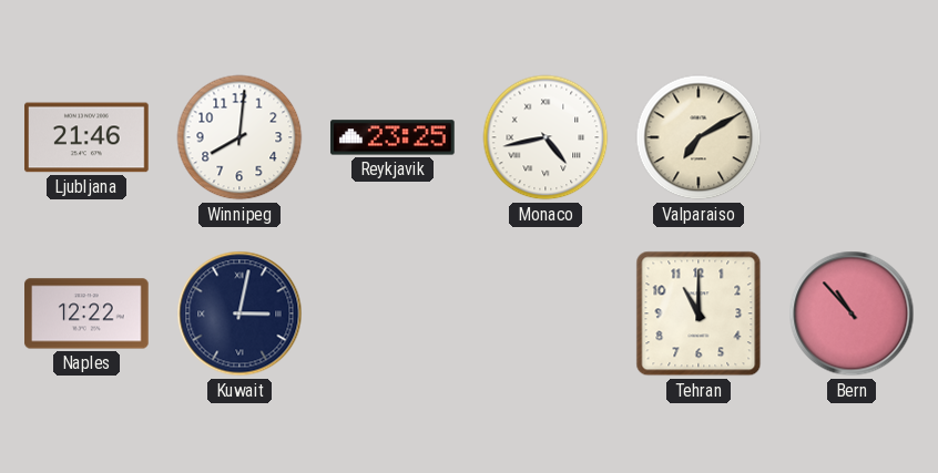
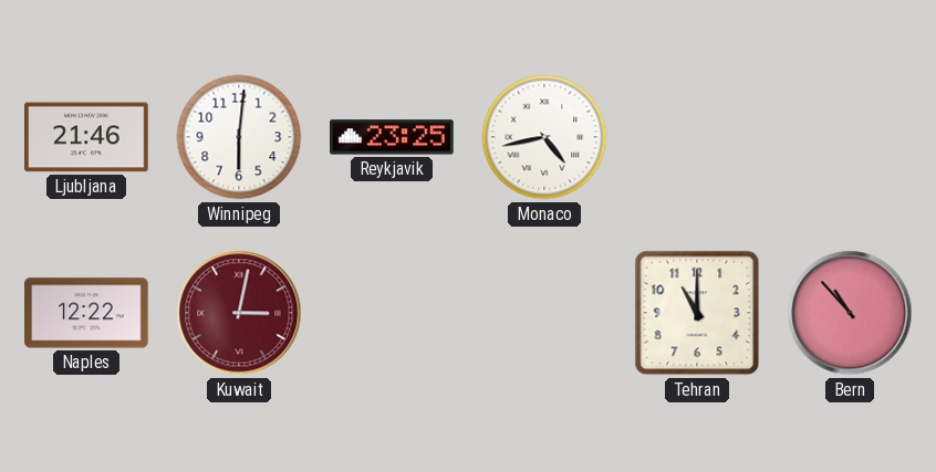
Winnipeg: 8:01 -> 6:01 (239, 137)
Valparaiso: 7:10 -> none (699, 137)
Kuwait dial: navy -> burgundy (239, 313)
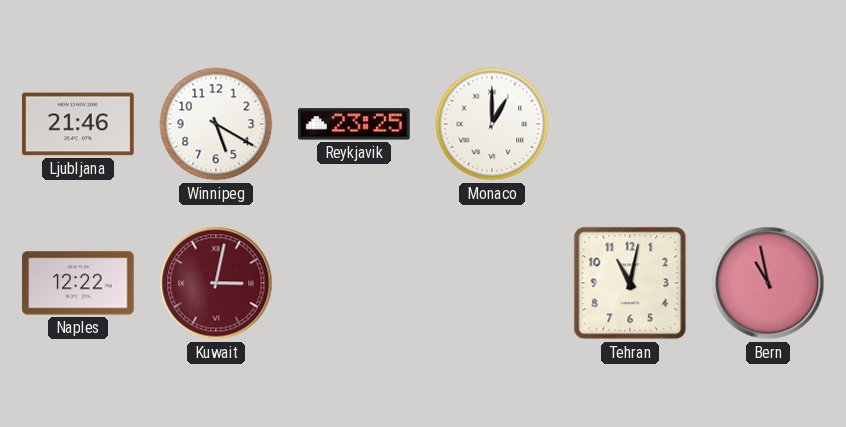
Winnipeg: 6:01 -> 5:20 (216, 124)
Monaco: 4:43 -> 1:00 (492, 124)
Tehran: 11:00 -> 11:02 (630, 283)
Bern: 10:53 -> 10:58 (768, 283)
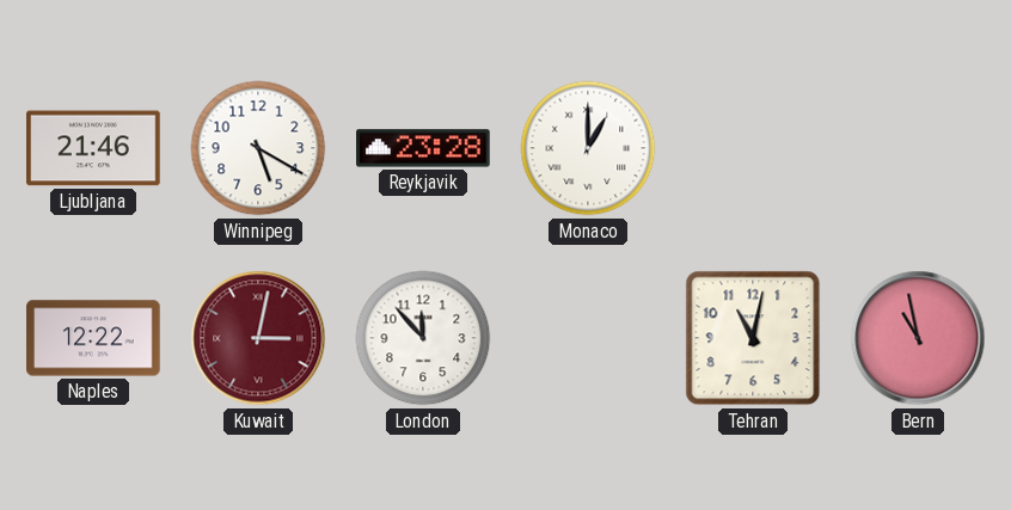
Reykjavik: 23:25 -> 23:28 (423, 148)
London: none -> 11:53 (423, 338)
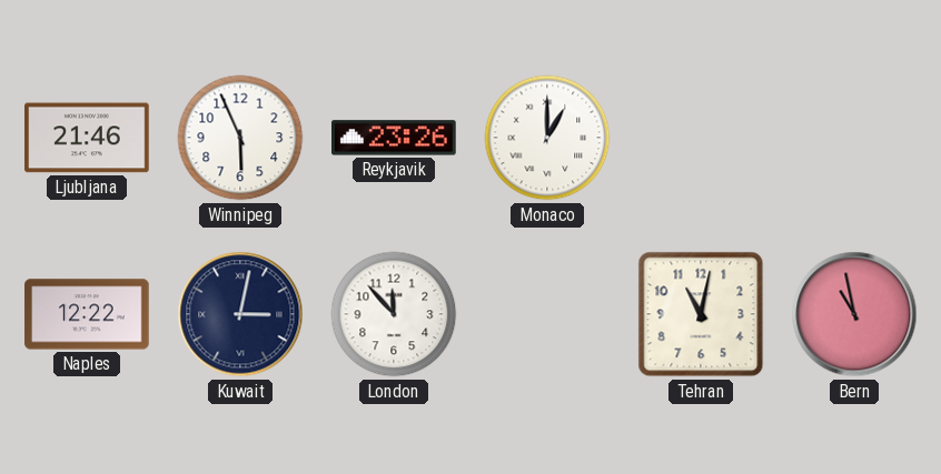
Winnipeg: 5:20 -> 5:56 (240, 138)
Reykjavik: 23:28 -> 23:26 (394, 138)
Kuwait dial: burgundy -> navy (240, 314)
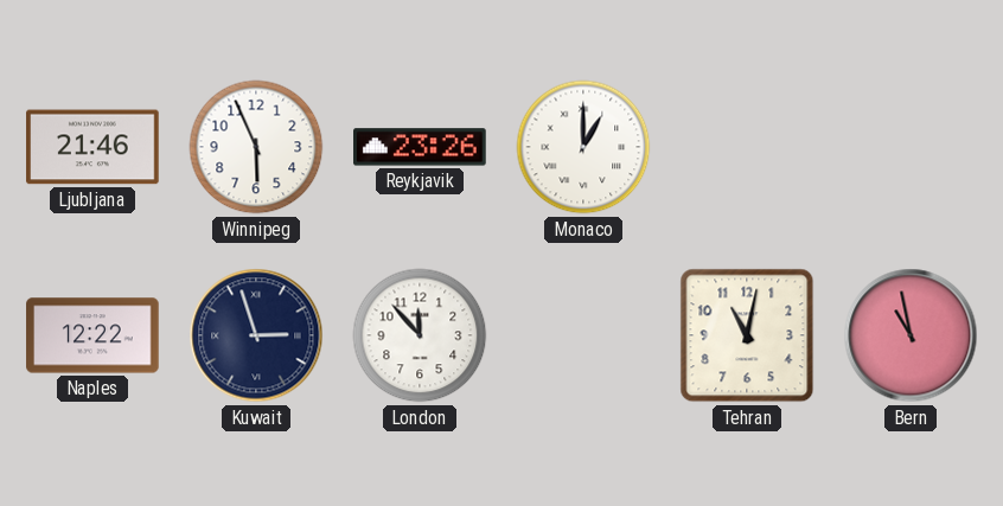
Kuwait: 3:02 -> 2:57 (256, 335)
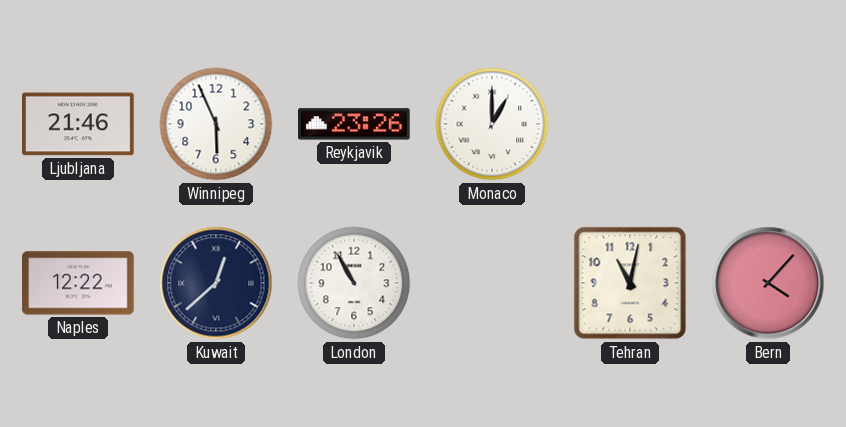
Kuwait: 2:57 -> 12:38 (216, 283)
London: 11:53 -> 10:55 (354, 283)
Bern: 10:58 -> 4:07 (768, 283)
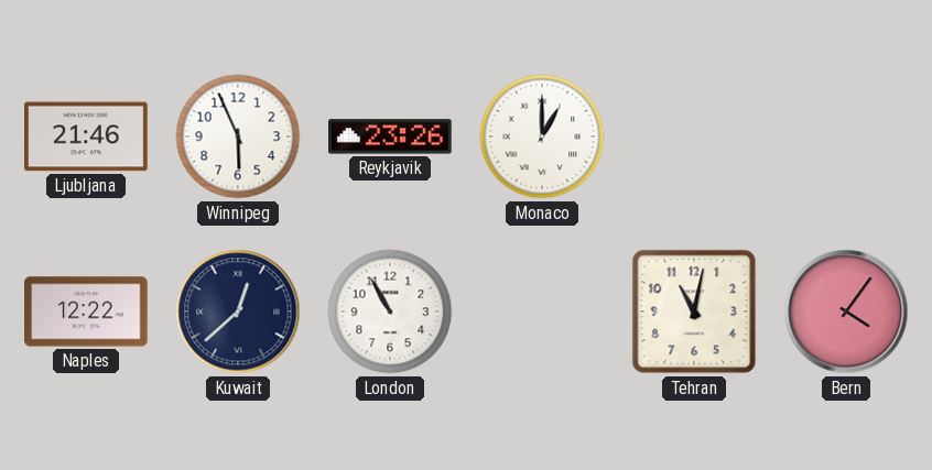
Bern: 4:07 -> 4:06 (846, 311)
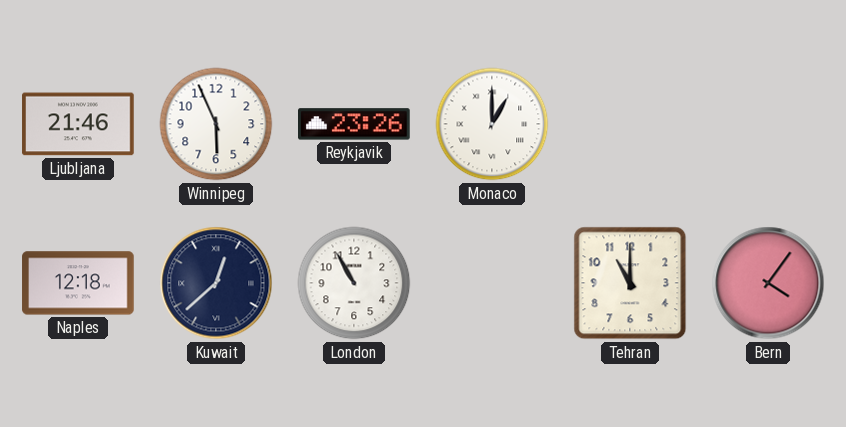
Naples: 12:22 -> 12:18 (78, 283)
Tehran: 11:02 -> 11:00 (630, 283)
